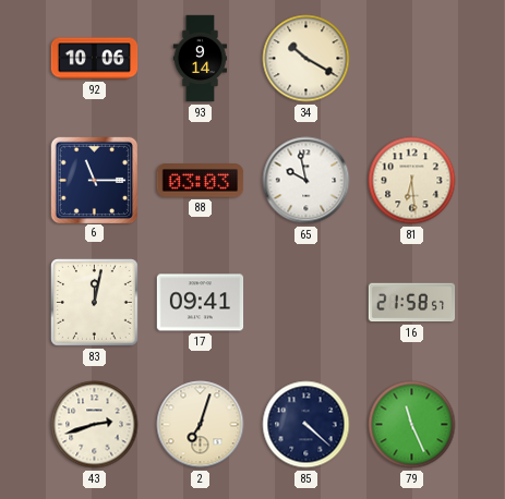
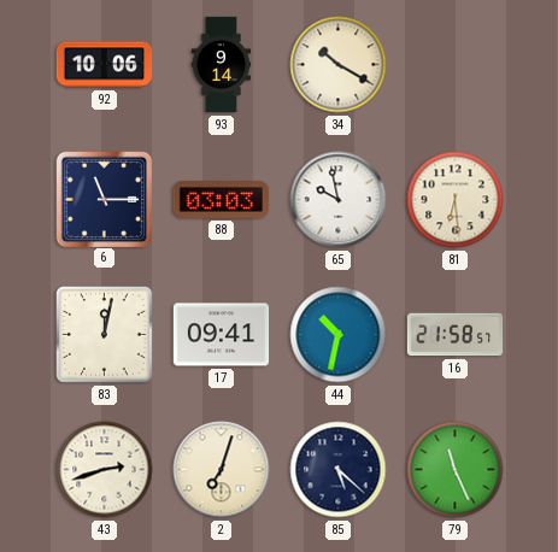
44: none -> 10:32 (339, 335)
85: 4:22 -> 5:22 (339, 470)
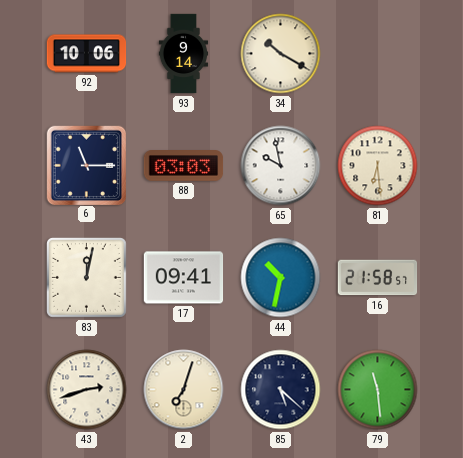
79: 11:26 -> 11:29 (378, 390)
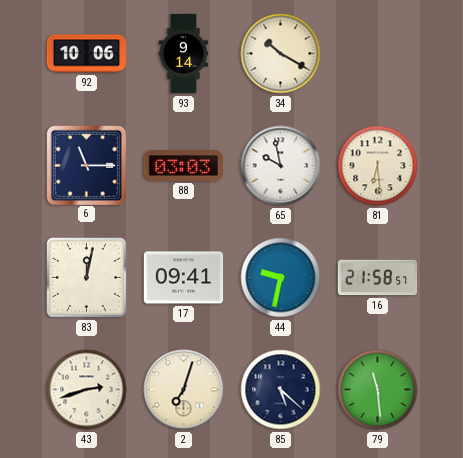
44: 10:32 -> 9:32 (281, 278)
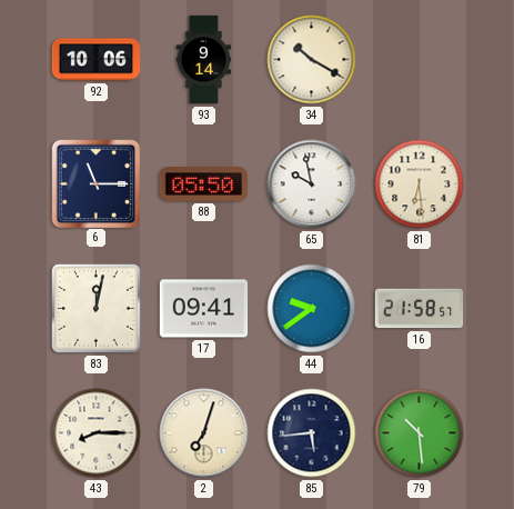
88: 03:03 -> 05:50 (204, 184)
44: 9:32 -> 9:39 (312, 309)
43: 2:42 -> 8:15 (97, 433)
85: 5:22 -> 5:44 (312, 433)
79: 11:29 -> 10:29 (420, 433)
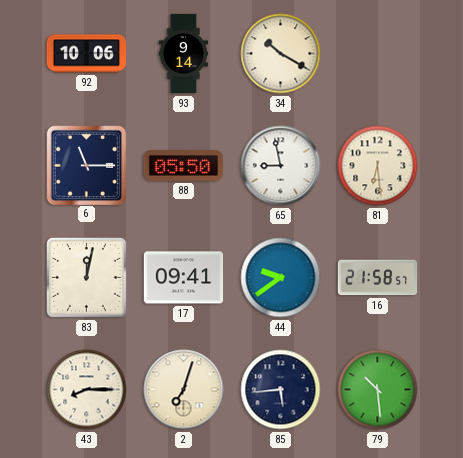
65: 9:58 -> 8:58 (281, 166)
